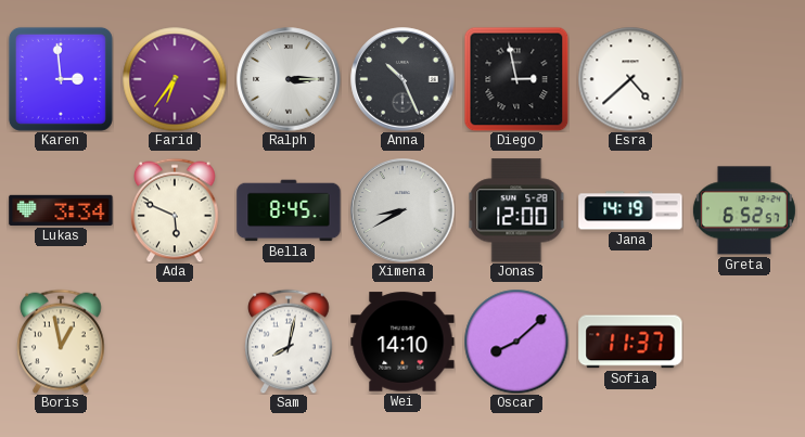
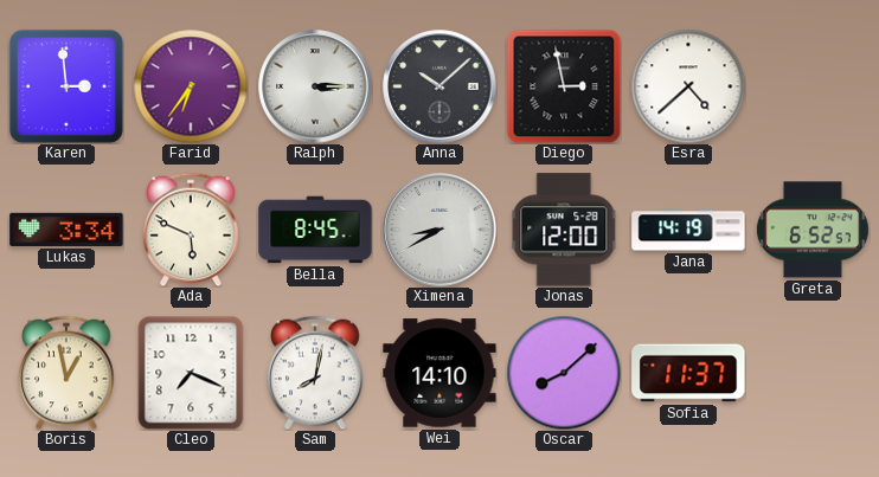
Anna: 10:26 -> 10:08 (439, 86)
Cleo: none -> 7:19 (191, 373)
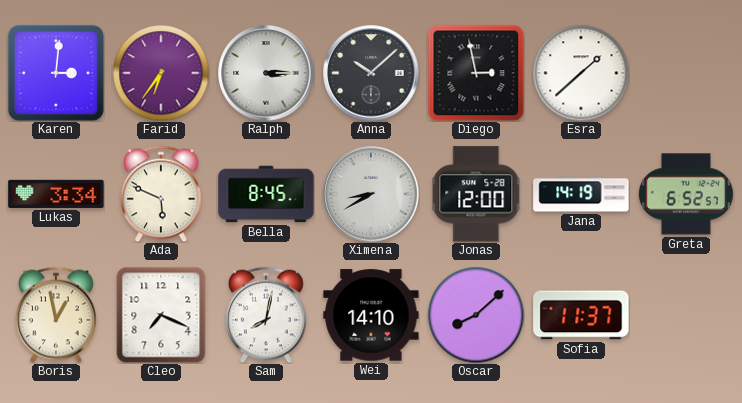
Karen: 2:59 -> 3:01 (56, 73)
Esra: 4:38 -> 1:38 (581, 73)
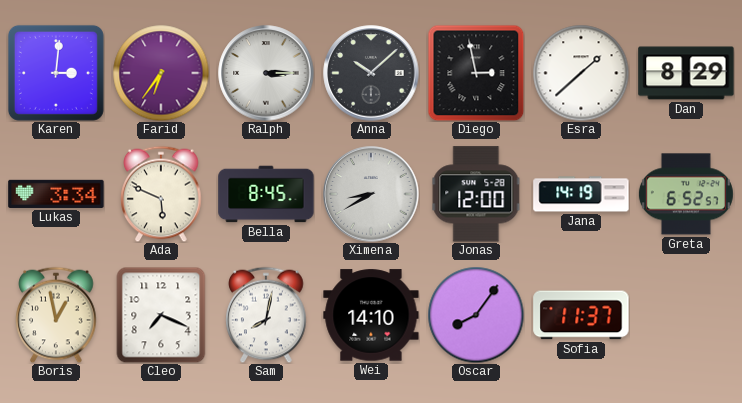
Dan: none -> 8:29 (686, 73)
Oscar: 8:08 -> 8:06 (476, 315)
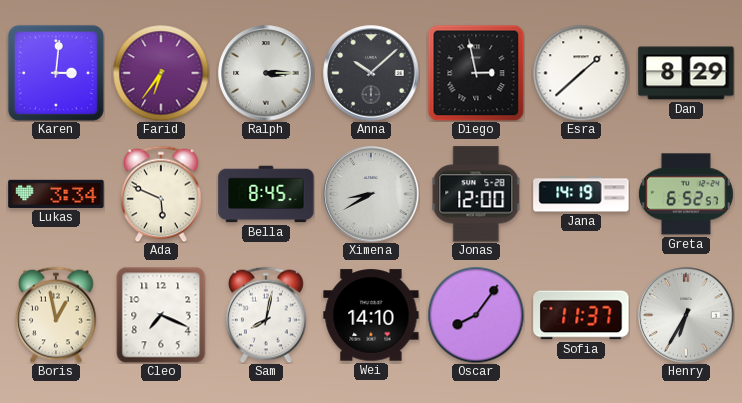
Henry: none -> 6:35 (686, 315)
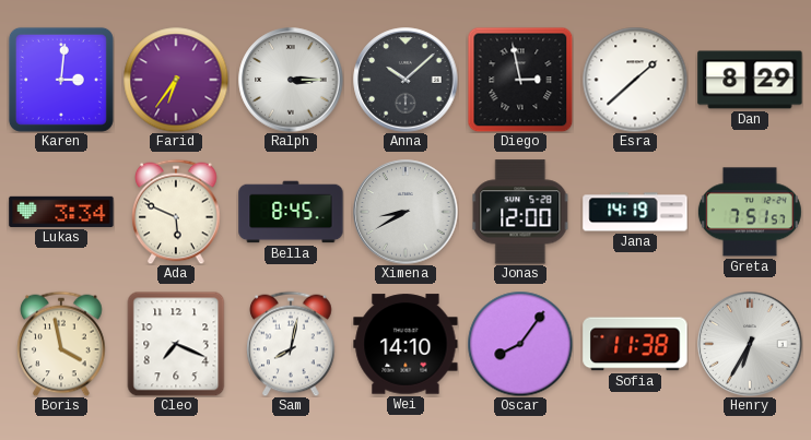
Greta: 6:52 -> 7:51 (750, 212)
Boris: 12:58 -> 3:58 (61, 344)
Sofia: 11:37 -> 11:38 (635, 344)
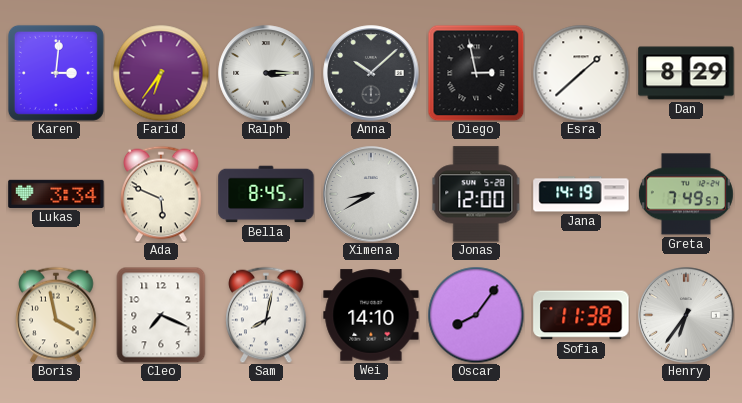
Greta: 7:51 -> 7:49 (686, 194)
Henry: 6:35 -> 6:36 (686, 315)
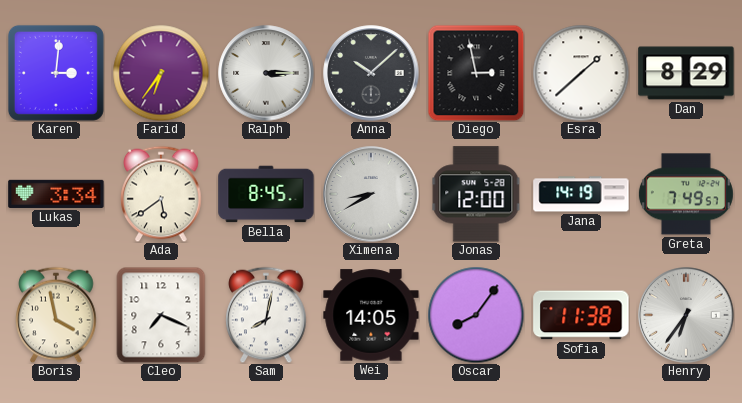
Ada: 5:49 -> 5:39 (161, 194)
Wei: 14:10 -> 14:05 (371, 315)
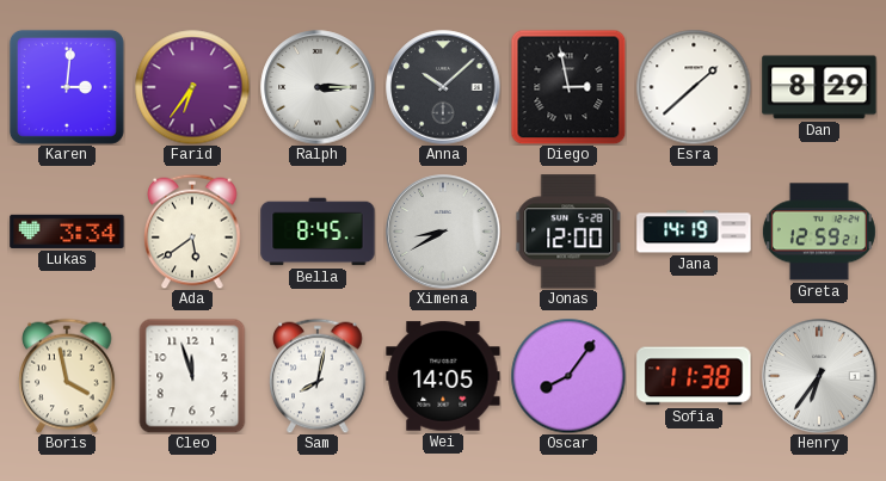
Greta: 7:49 -> 12:59 (819, 232)
Cleo: 7:19 -> 11:57 (192, 376)
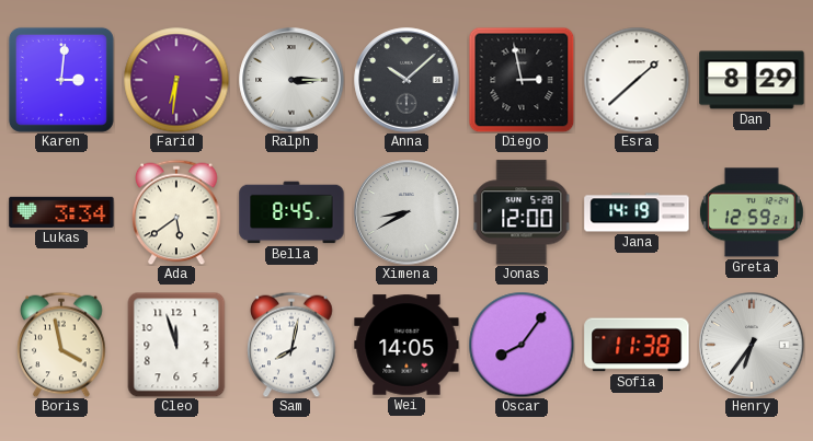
Farid: 6:36 -> 6:31 (176, 80)
